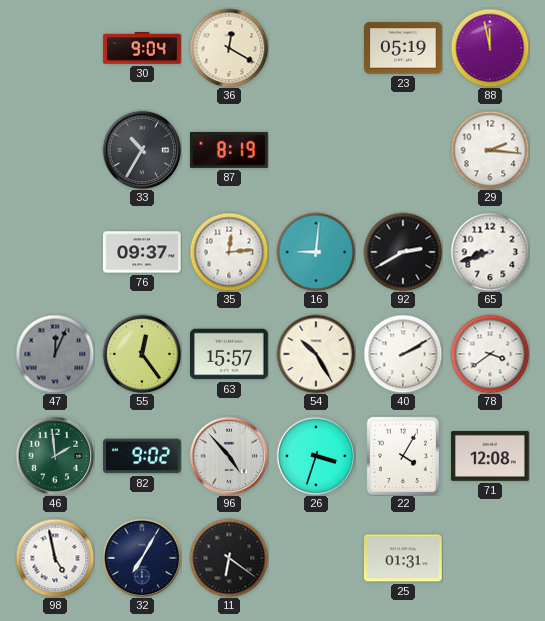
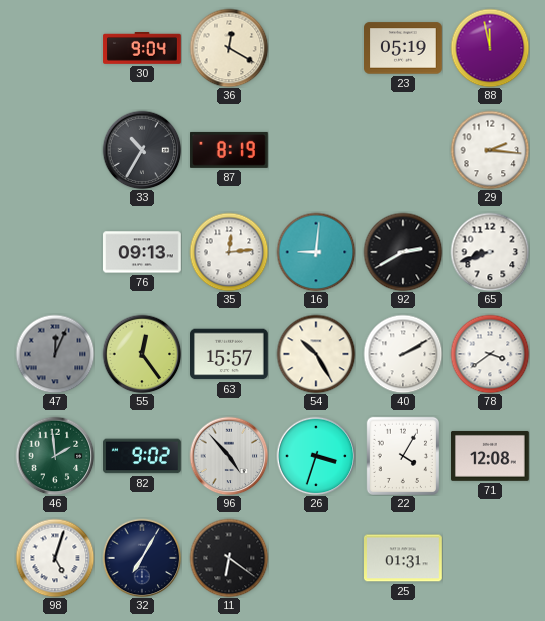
76: 09:37 -> 09:13 (143, 252)
98: 4:58 -> 5:03 (55, 558)
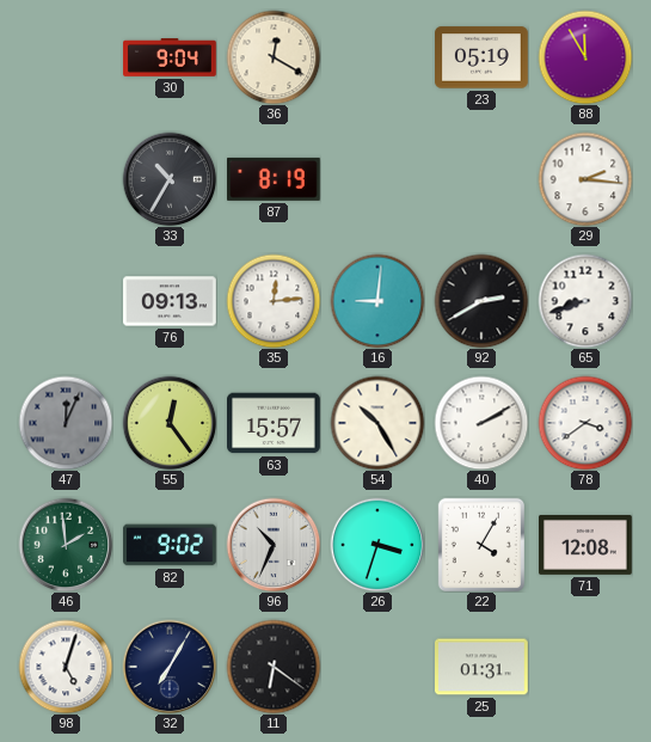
88: 11:58 -> 11:55 (585, 57)
96: 4:53 -> 10:34 (274, 545)
